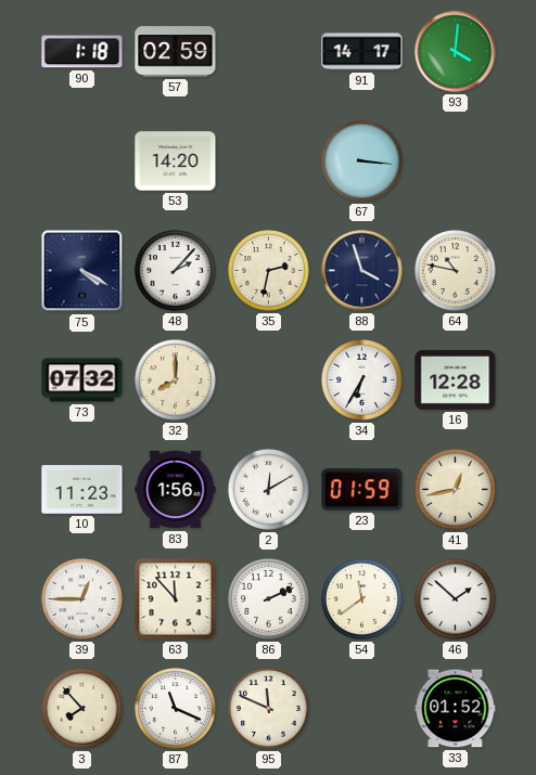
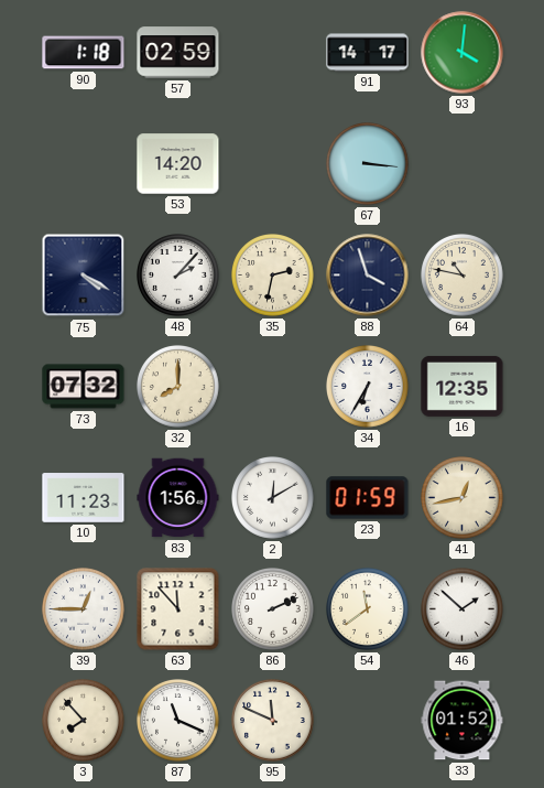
16: 12:28 -> 12:35 (463, 386)
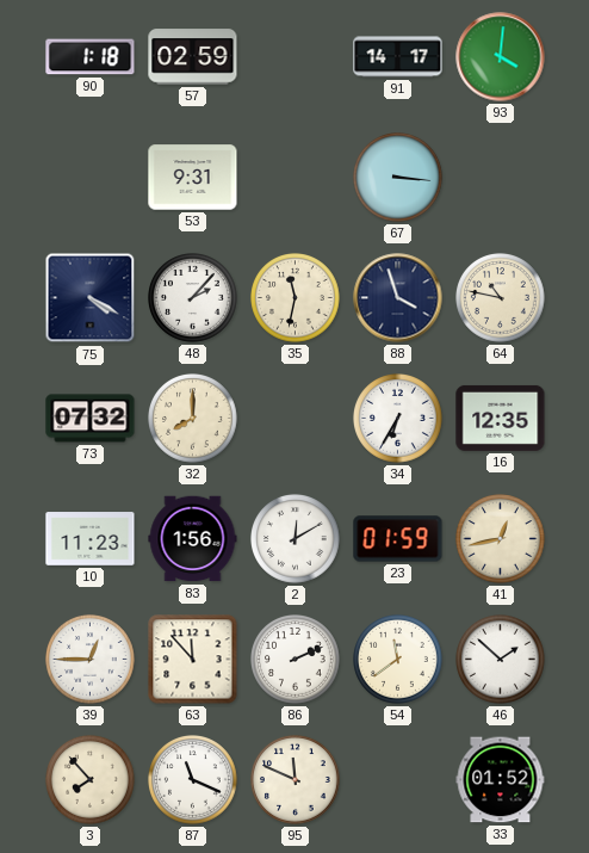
53: 14:20 -> 9:31 (193, 178)
35: 2:32 -> 11:32 (296, 298)
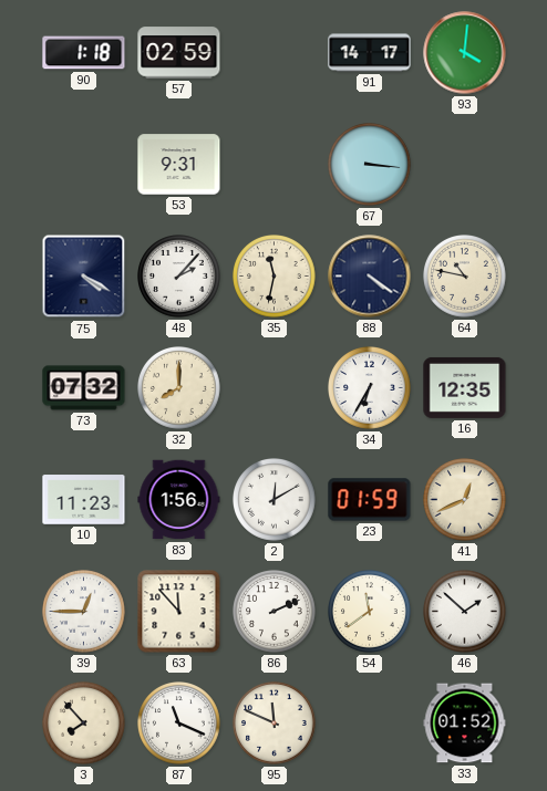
88: 3:57 -> 4:21 (370, 277)
41: 12:43 -> 12:41 (465, 500)
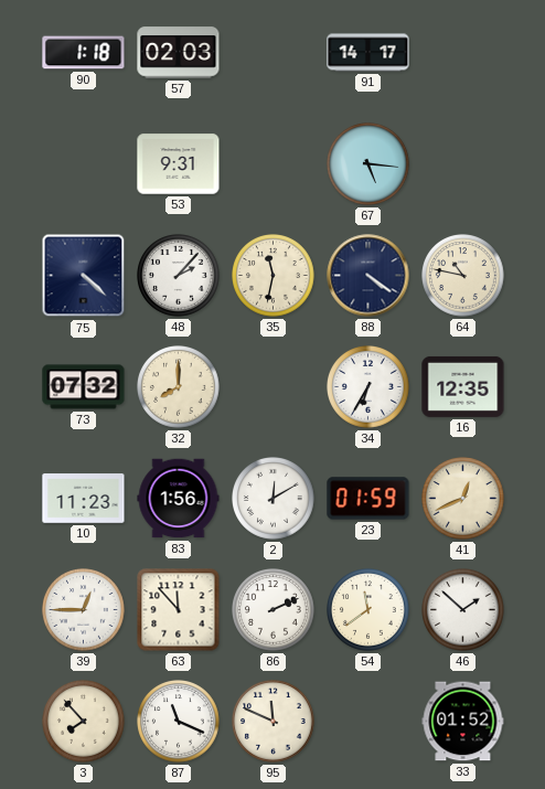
57: 02:59 -> 02:03 (179, 53)
93: 4:01 -> none (465, 53)
67: 3:16 -> 5:16 (368, 164)
75: 4:20 -> 4:22 (84, 276)
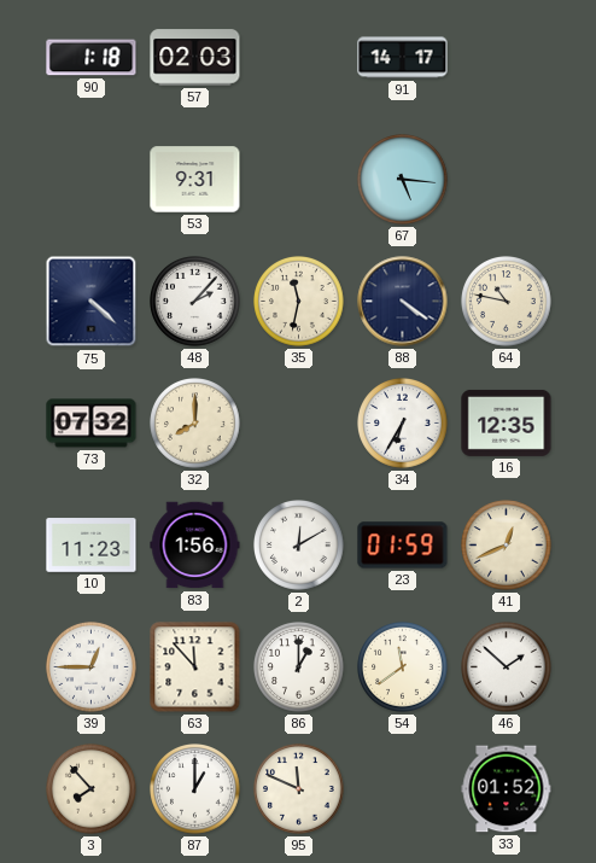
86: 2:11 -> 1:00 (299, 667)
87: 11:19 -> 1:00 (195, 789)
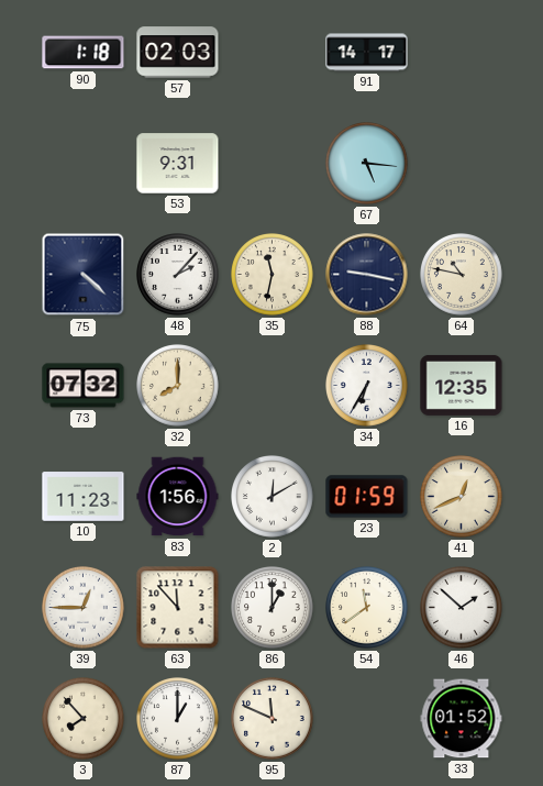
88: 4:21 -> 9:17 (367, 275)
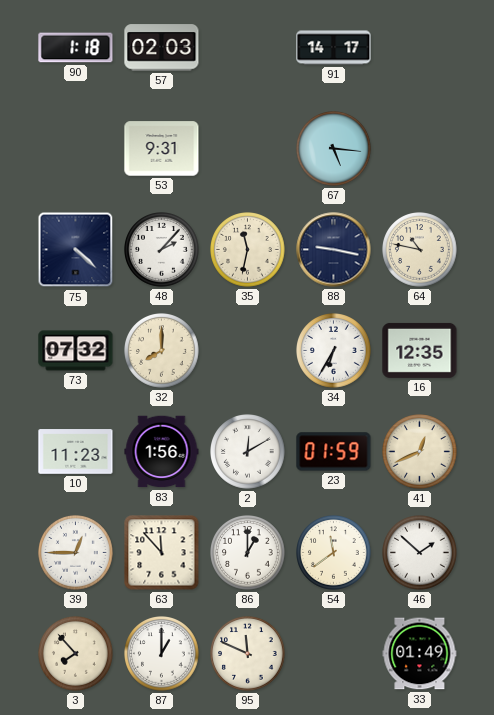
33: 01:52 -> 01:49 (420, 654)
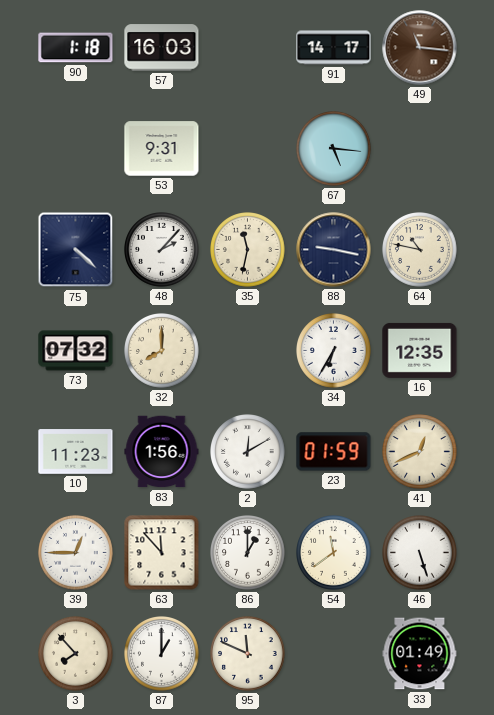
57: 02:03 -> 16:03 (162, 48)
49: none -> 11:16 (420, 48)
46: 1:52 -> 5:27 (420, 553)
